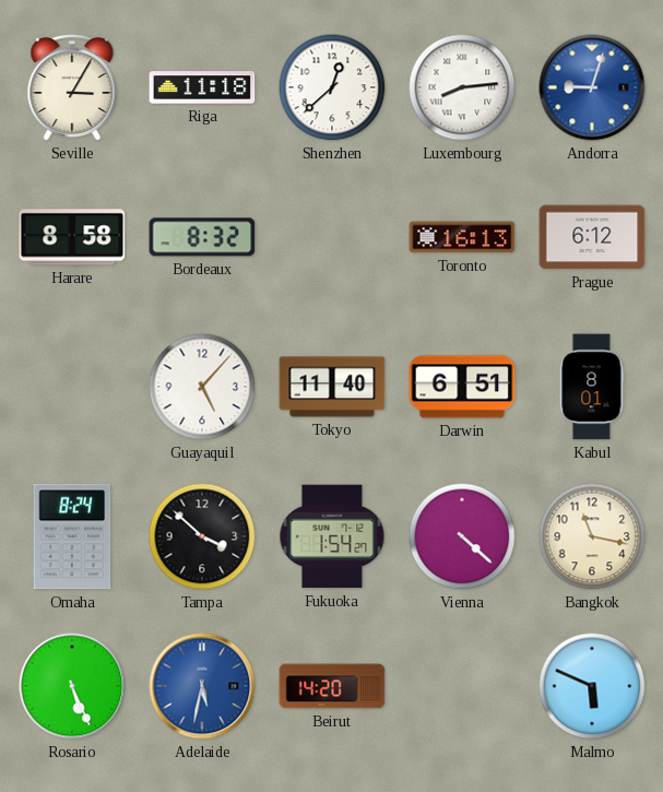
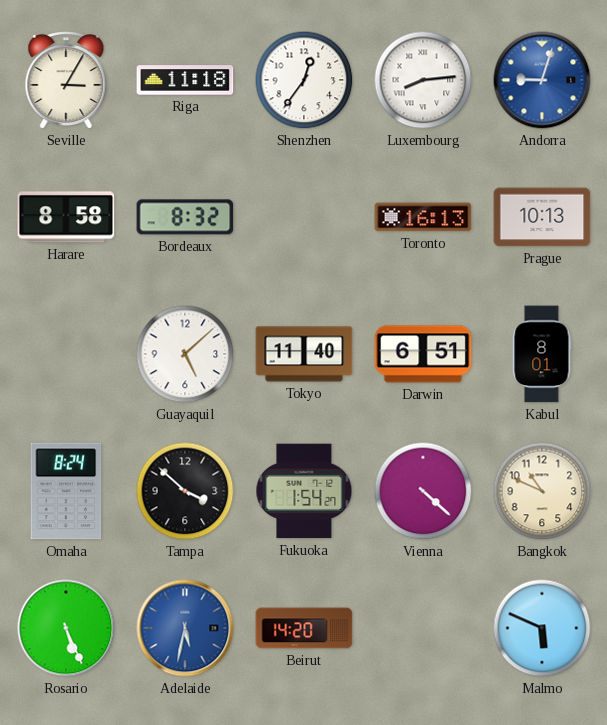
Shenzhen: 12:38 -> 12:36 (304, 80)
Prague: 6:12 -> 10:13 (542, 217)
Guayaquil: 5:07 -> 5:08 (185, 354)
Bangkok: 11:17 -> 10:49 (542, 491)
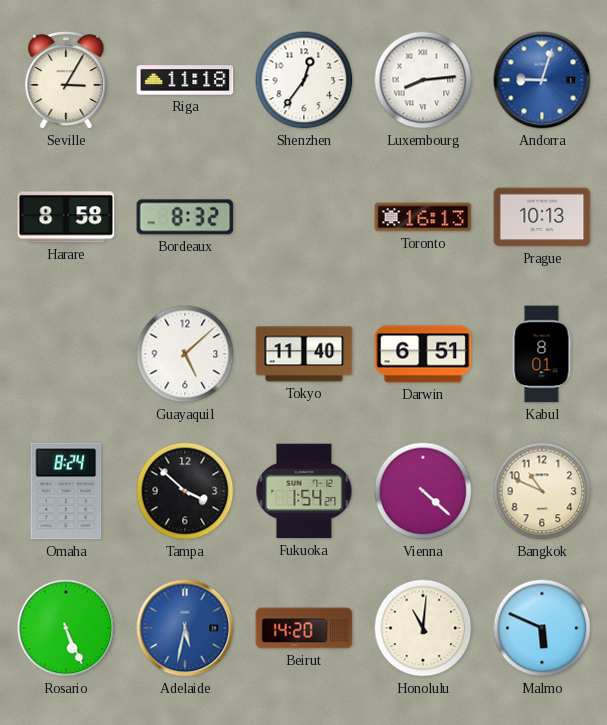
Honolulu: none -> 11:01 (423, 628)
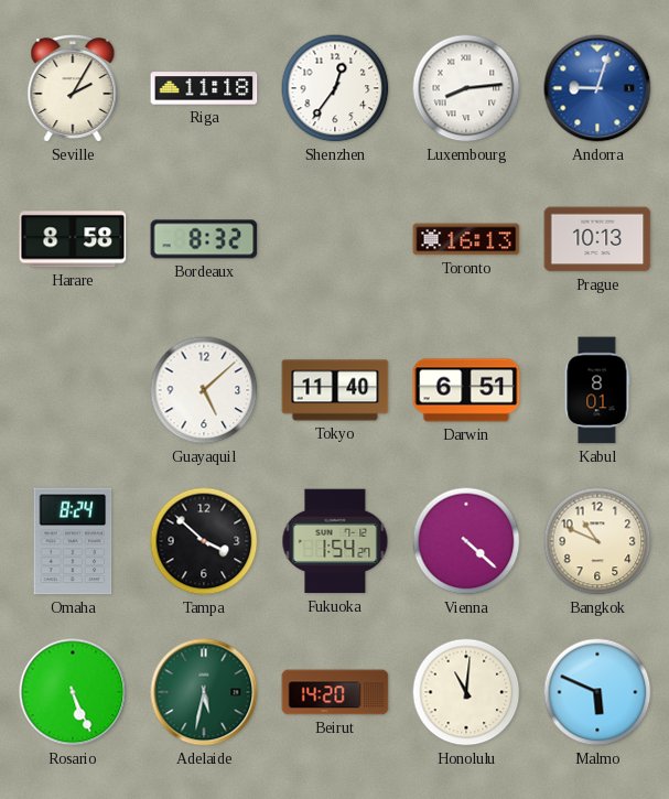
Seville: 3:05 -> 2:05 (73, 89)
Adelaide dial: blue -> green (204, 692)
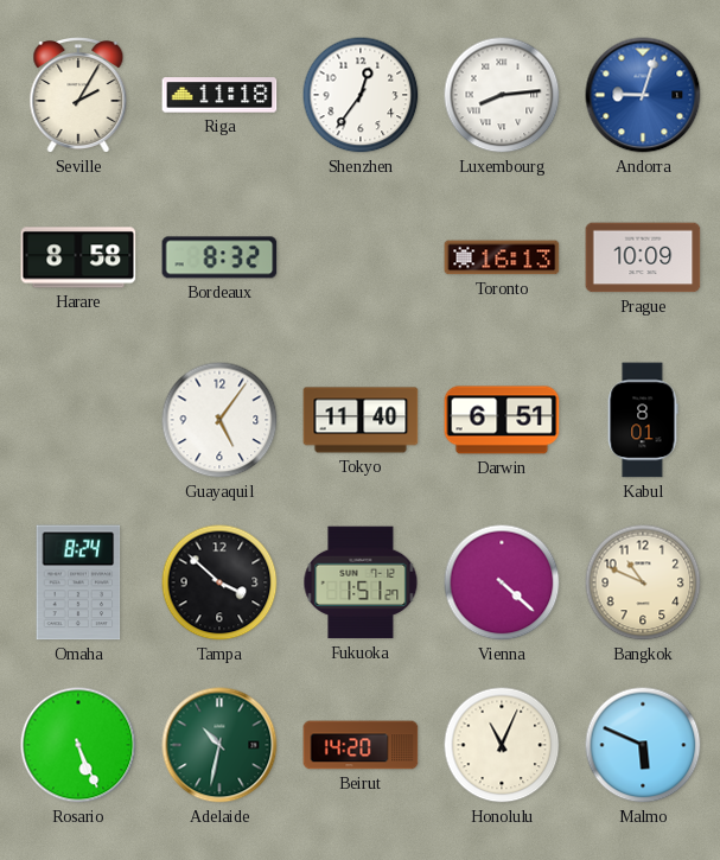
Prague: 10:13 -> 10:09 (643, 257)
Guayaquil: 5:08 -> 5:06 (219, 420)
Fukuoka: 1:54 -> 1:51 (361, 582)
Adelaide: 5:32 -> 10:32 (219, 745)
Honolulu: 11:01 -> 11:04 (502, 745)
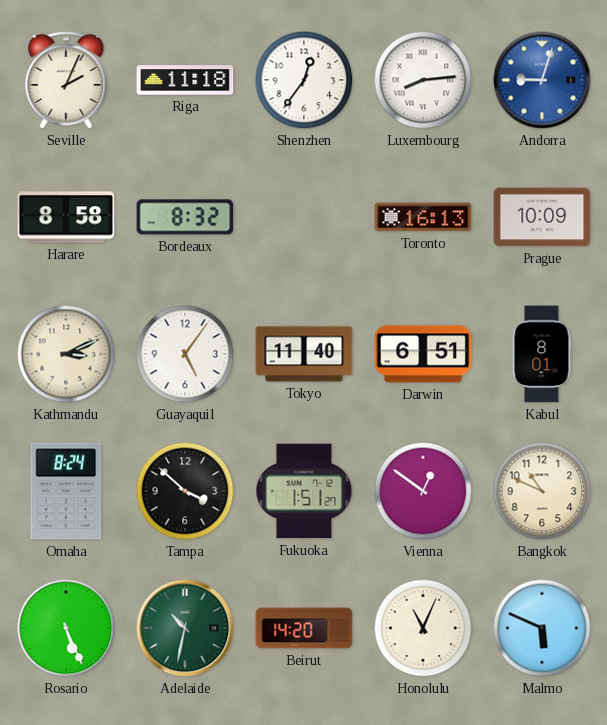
Seville: 2:05 -> 2:04 (66, 81)
Kathmandu: none -> 3:11 (66, 354)
Vienna: 4:22 -> 12:51 (423, 491)
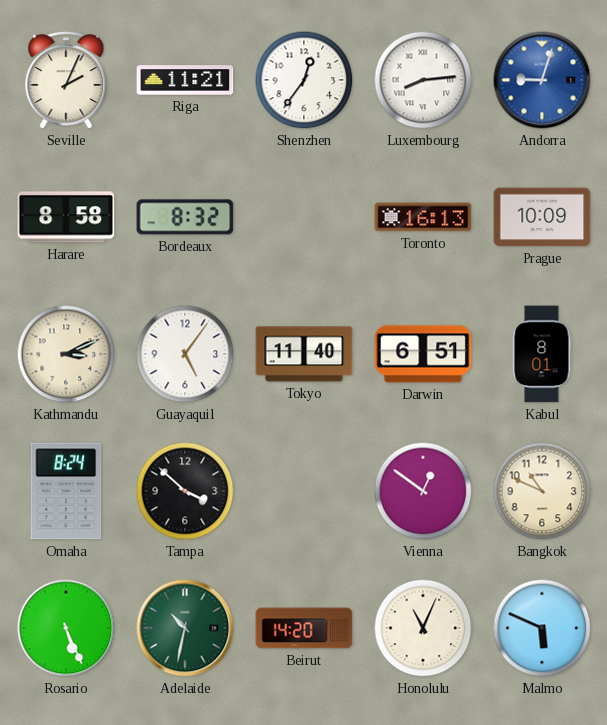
Riga: 11:18 -> 11:21 (185, 80)
Fukuoka: 1:51 -> none (304, 491)
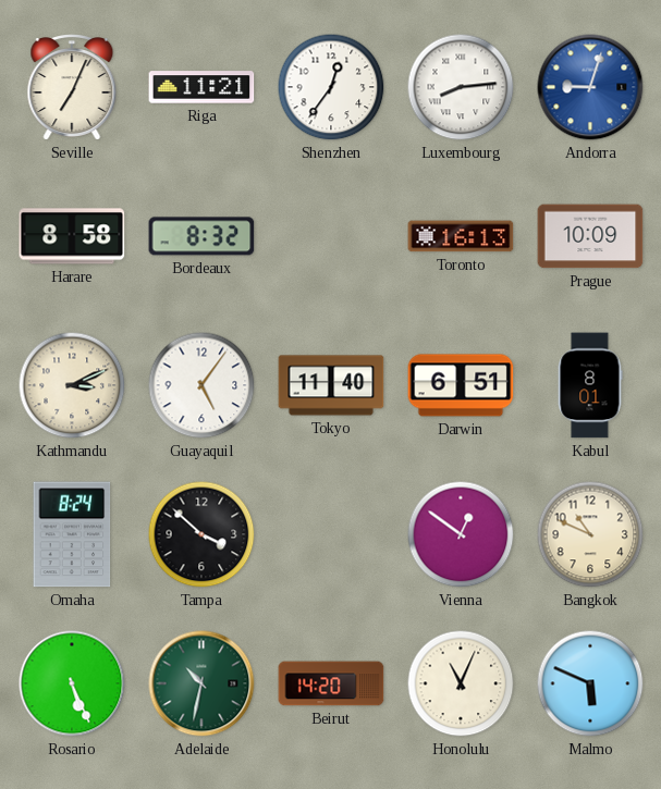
Seville: 2:04 -> 7:04 (72, 88)
